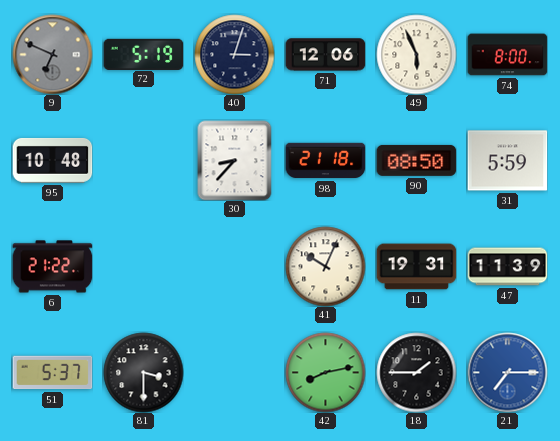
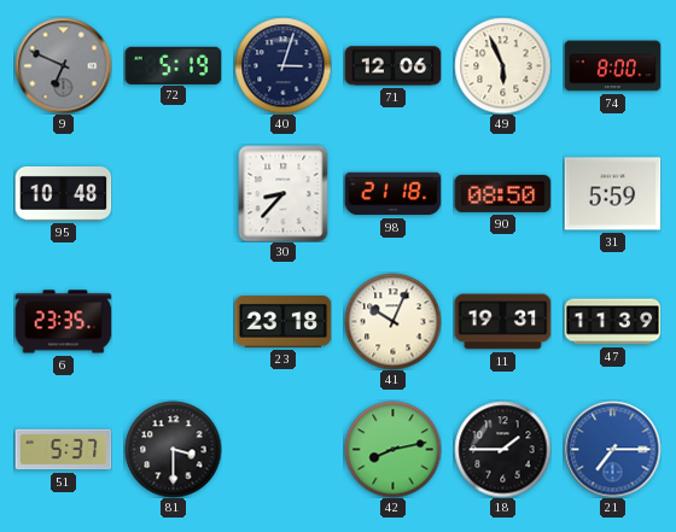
6: 21:22 -> 23:35 (63, 322)
23: none -> 23:18 (282, 321)
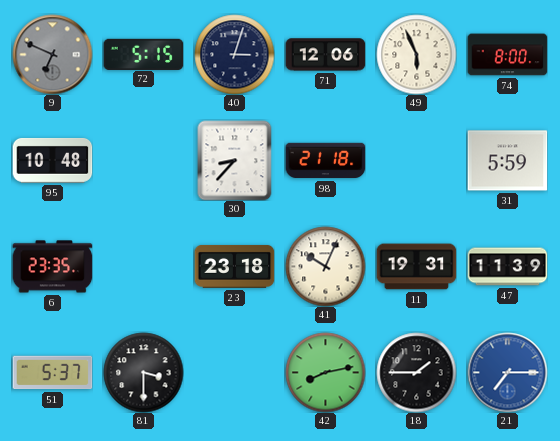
72: 5:19 -> 5:15 (143, 54)
90: 08:50 -> none (502, 193)
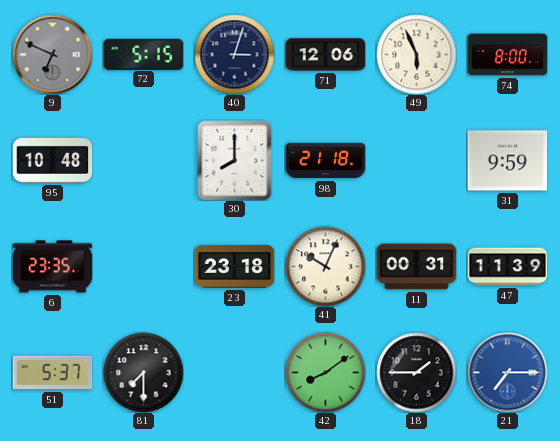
30: 8:37 -> 8:00 (235, 160)
31: 5:59 -> 9:59 (507, 161)
11: 19:31 -> 00:31 (416, 267)
81: 3:30 -> 7:30 (143, 372)
42: 8:13 -> 8:09 (325, 372)
